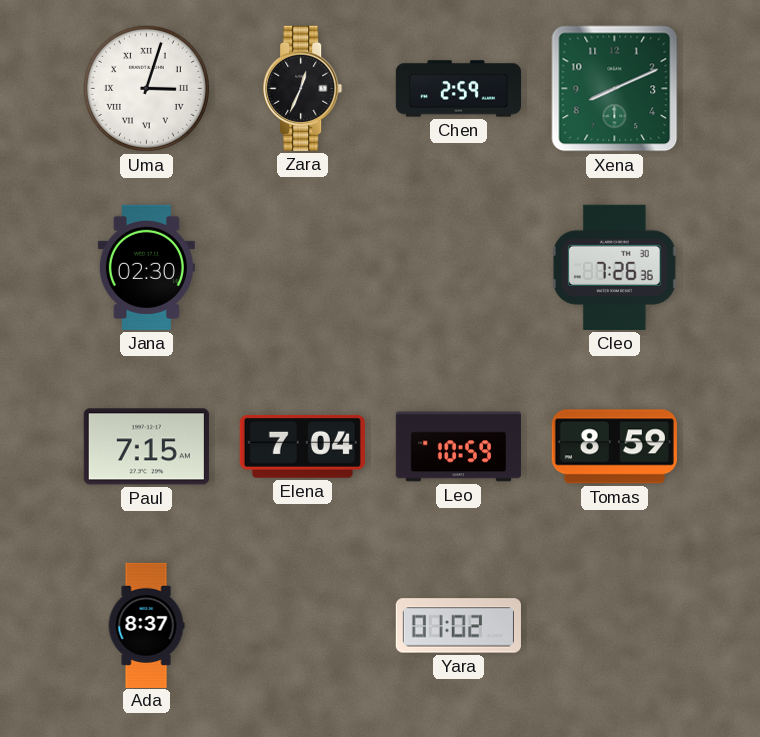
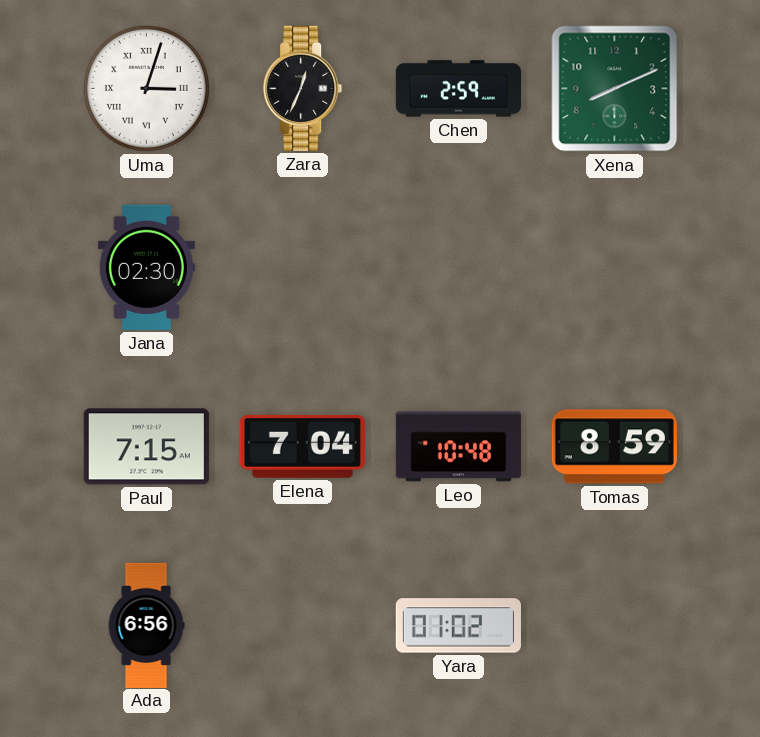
Cleo: 7:26 -> none (614, 267)
Leo: 10:59 -> 10:48 (458, 447)
Ada: 8:37 -> 6:56 (146, 625)
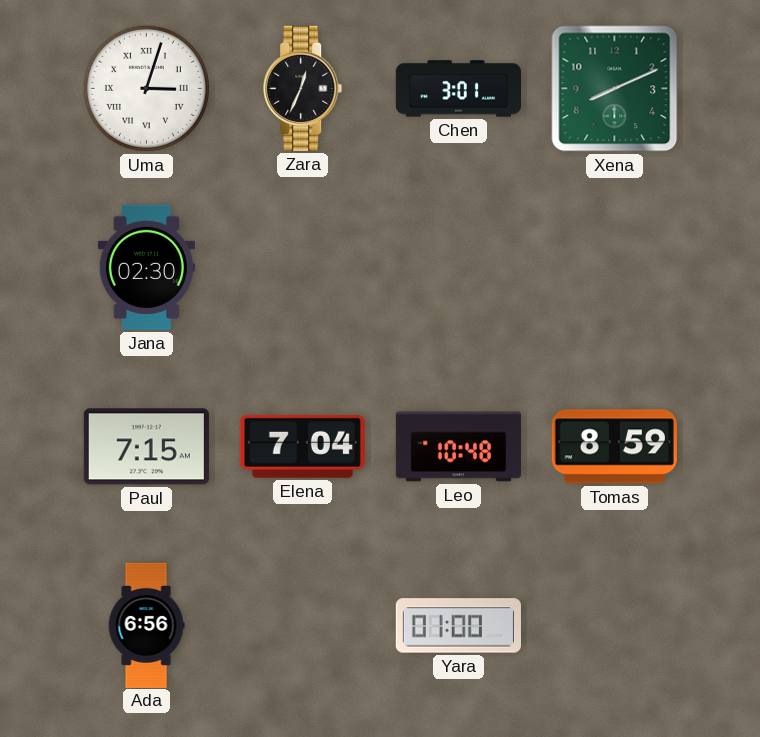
Chen: 2:59 -> 3:01 (458, 89)
Yara: 01:02 -> 01:00 (458, 626)
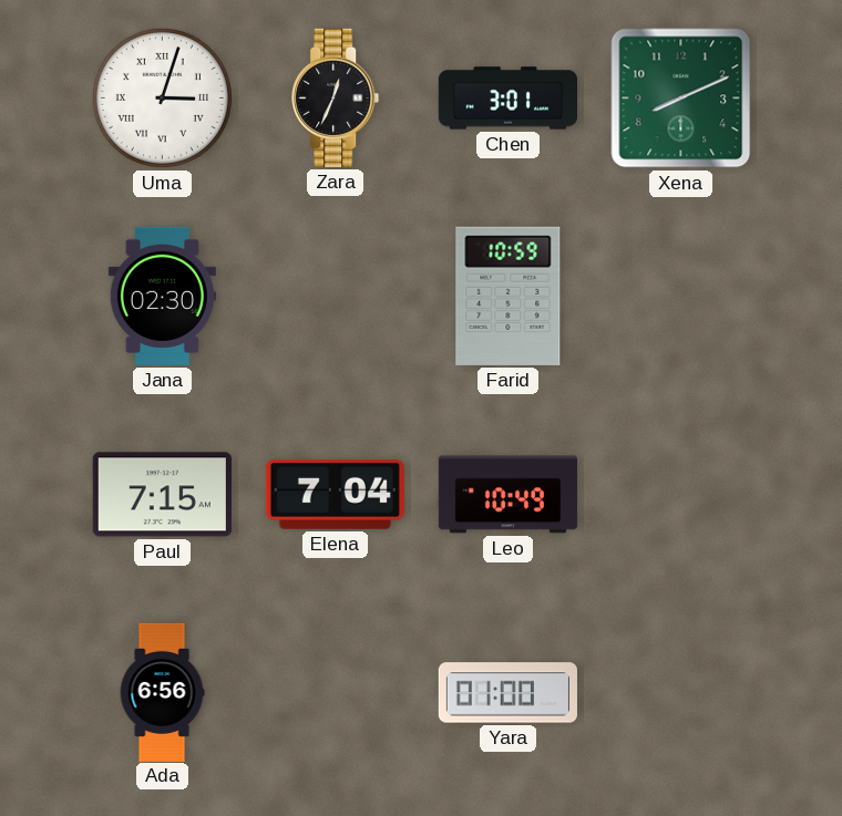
Farid: none -> 10:59 (509, 296)
Leo: 10:48 -> 10:49 (507, 495)
Tomas: 8:59 -> none (614, 447)
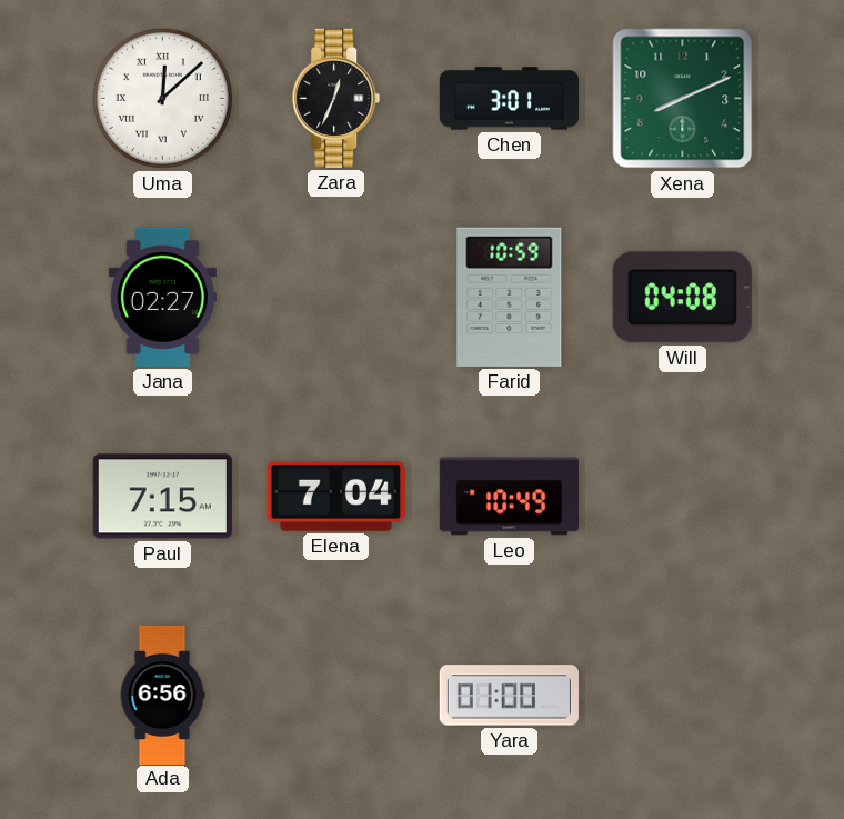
Uma: 3:03 -> 12:08 (162, 98)
Jana: 02:30 -> 02:27 (162, 297)
Will: none -> 04:08 (682, 298)
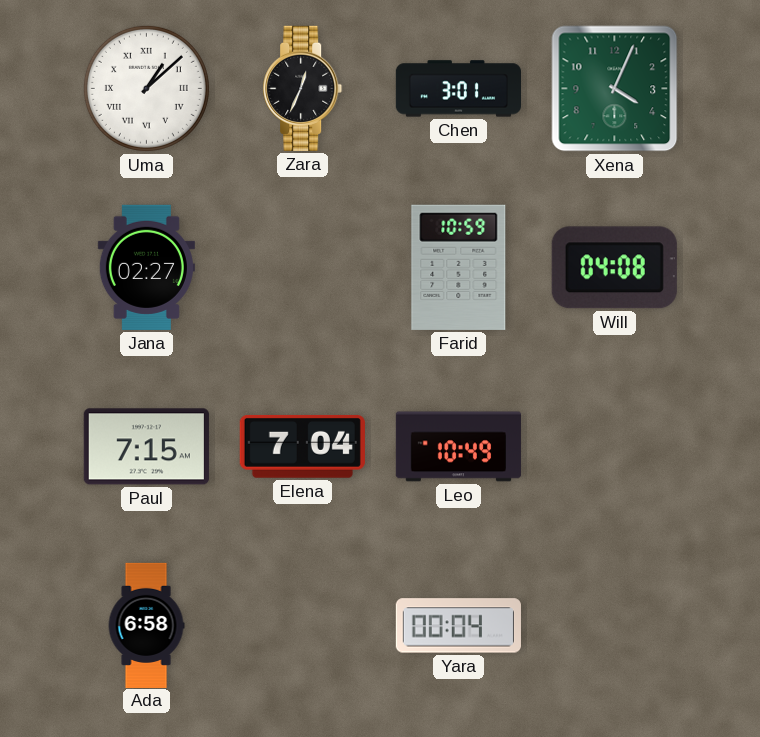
Uma: 12:08 -> 1:08 (146, 88)
Xena: 8:11 -> 4:04 (615, 89)
Ada: 6:56 -> 6:58 (146, 625)
Yara: 01:00 -> 00:04 (458, 626)
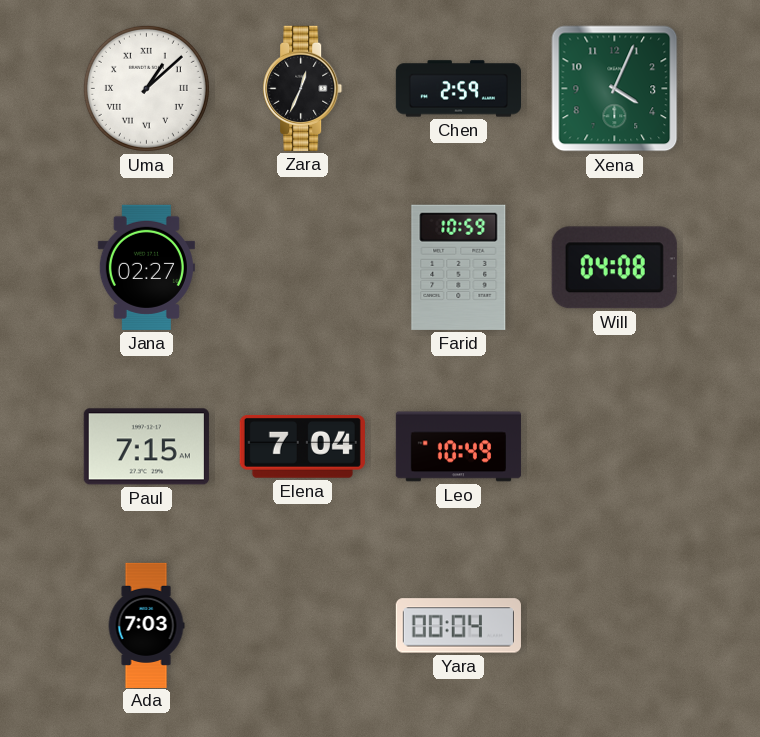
Chen: 3:01 -> 2:59 (458, 89)
Ada: 6:58 -> 7:03 (146, 625)
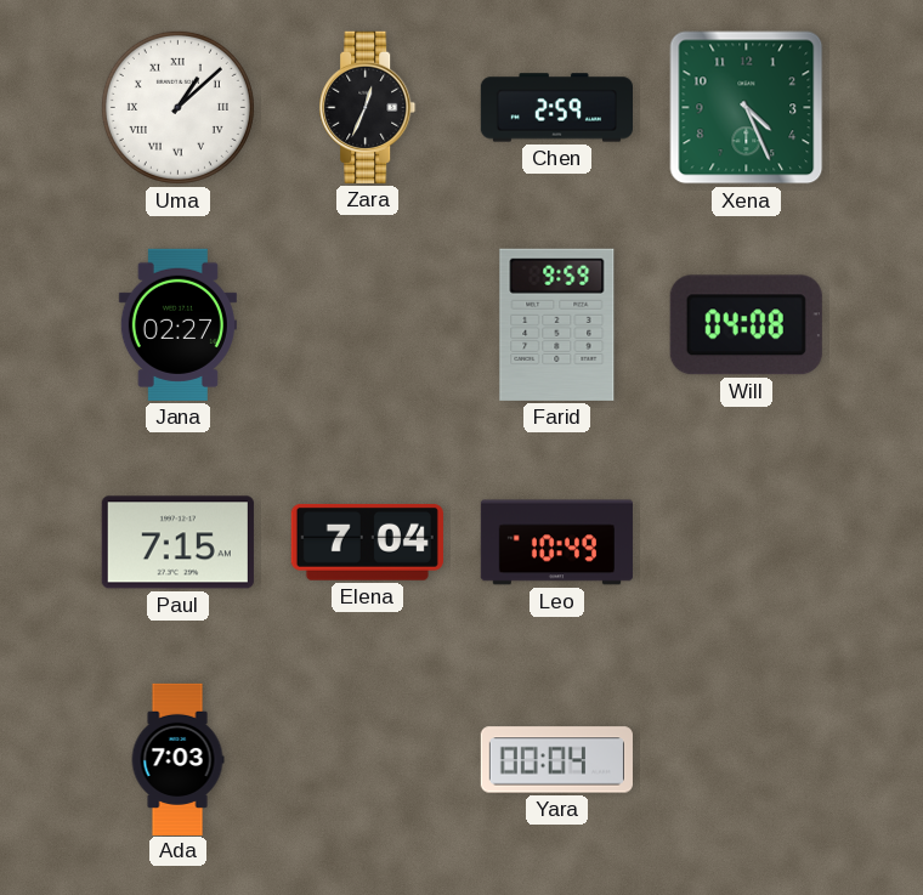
Xena: 4:04 -> 4:26 (747, 108)
Farid: 10:59 -> 9:59 (557, 324)
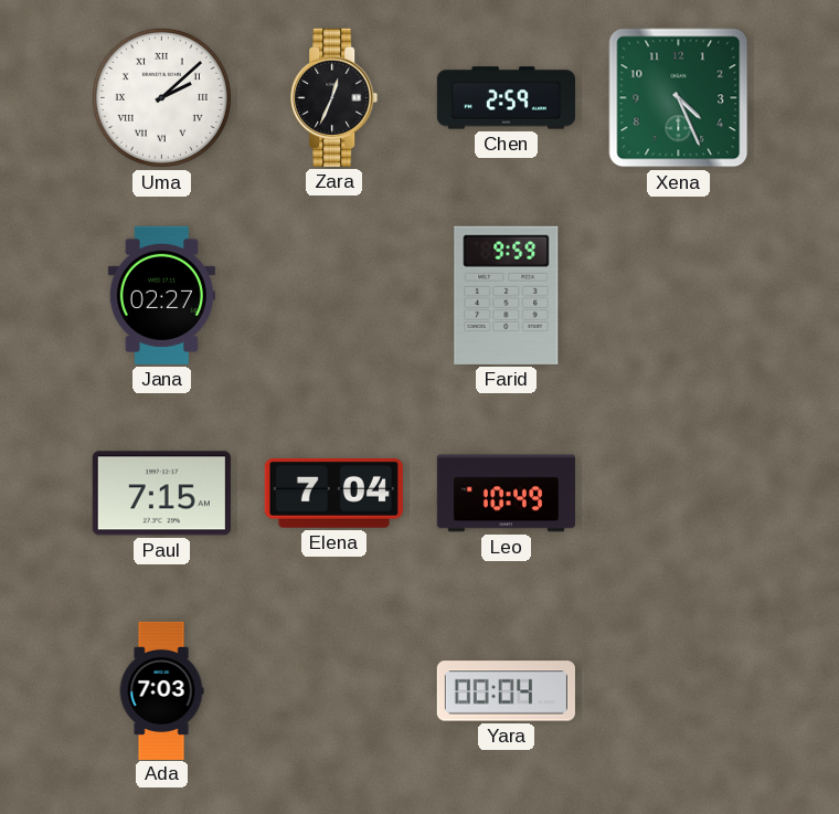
Uma: 1:08 -> 2:08 (161, 97)
Will: 04:08 -> none (746, 325)
